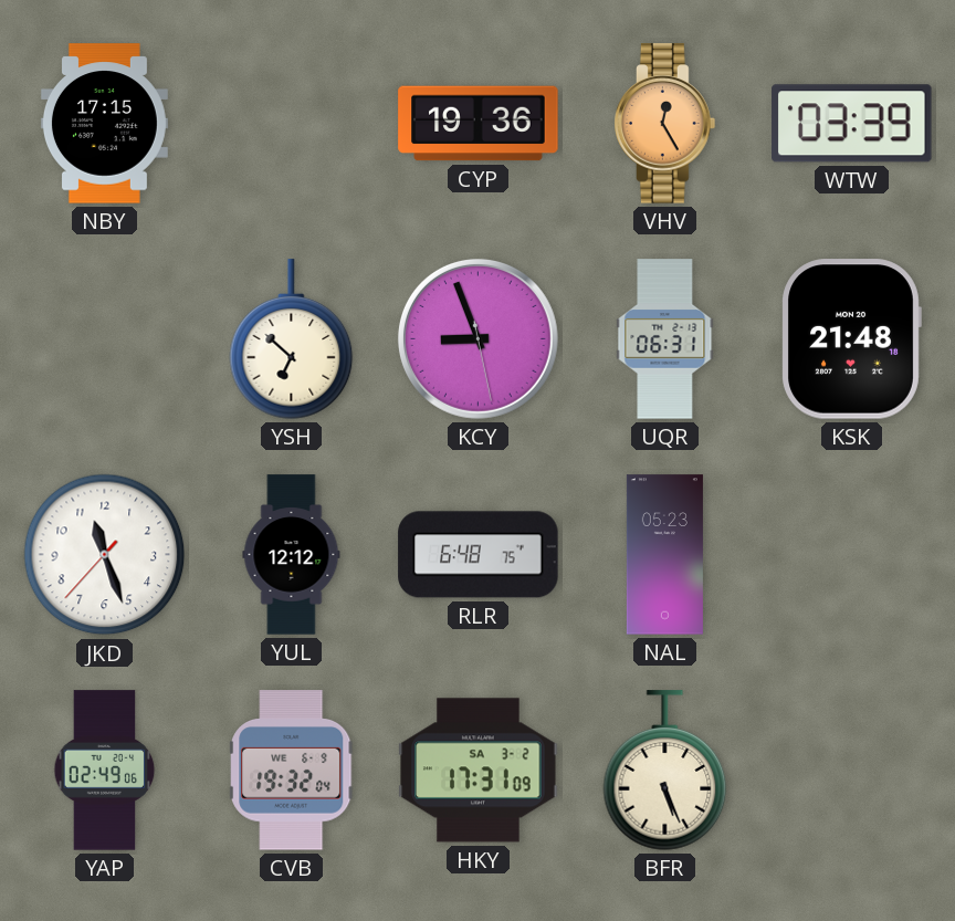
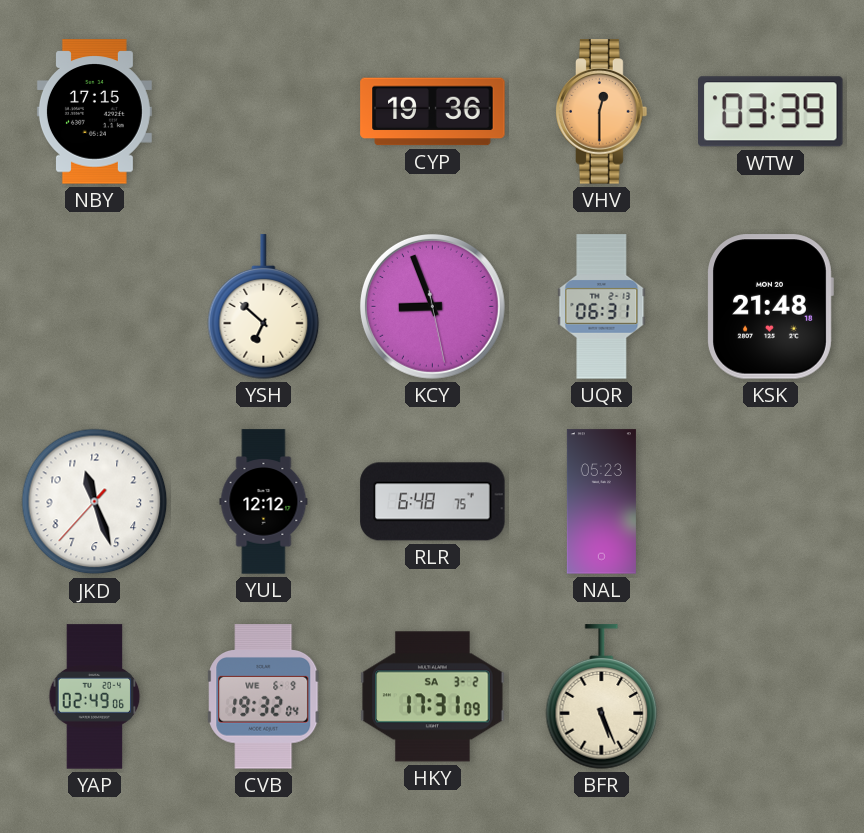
VHV: 12:25 -> 12:30 (602, 112)
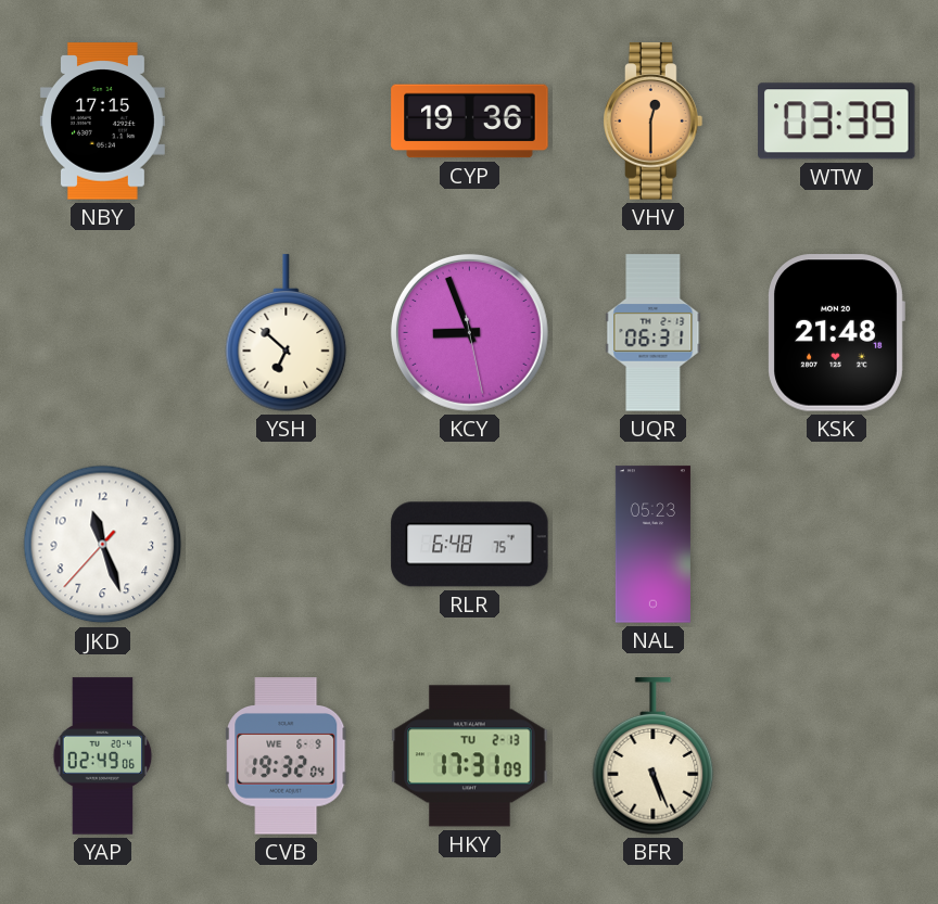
YUL: 12:12 -> none (264, 502)
HKY date: SA 3-2 -> TU 2-13 (470, 756)
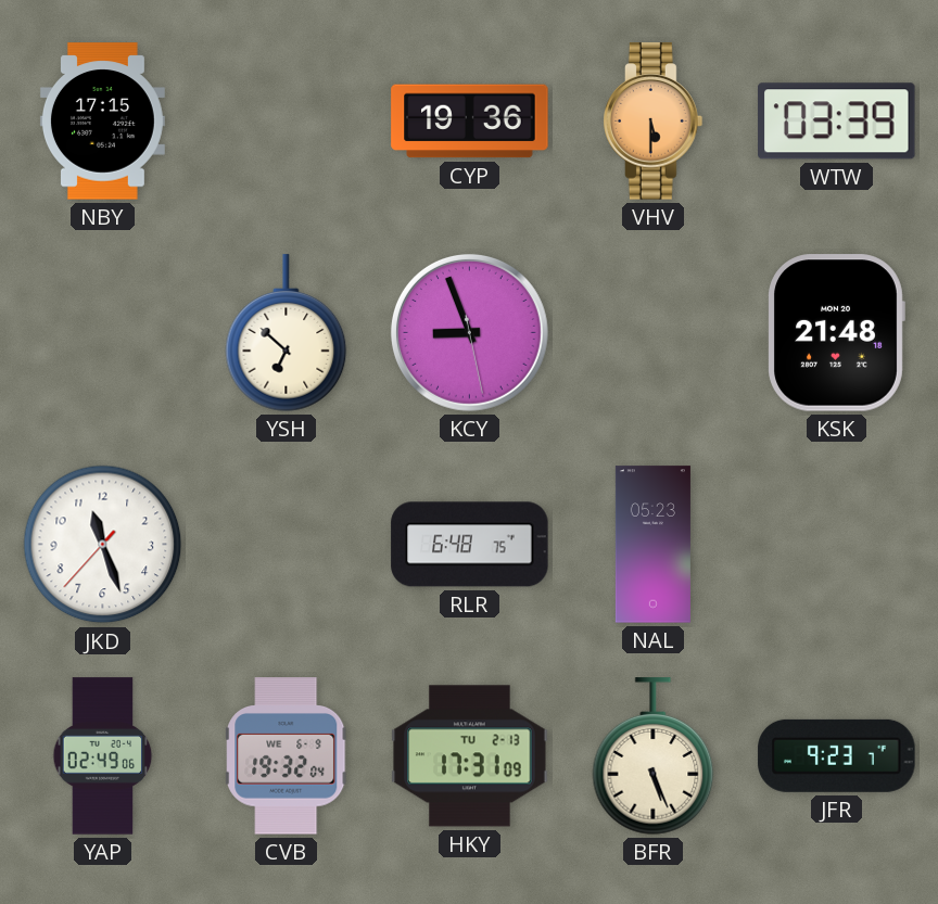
VHV: 12:30 -> 5:30 (654, 122)
UQR: 06:31 -> none (654, 333)
JFR: none -> 9:23 (837, 755)
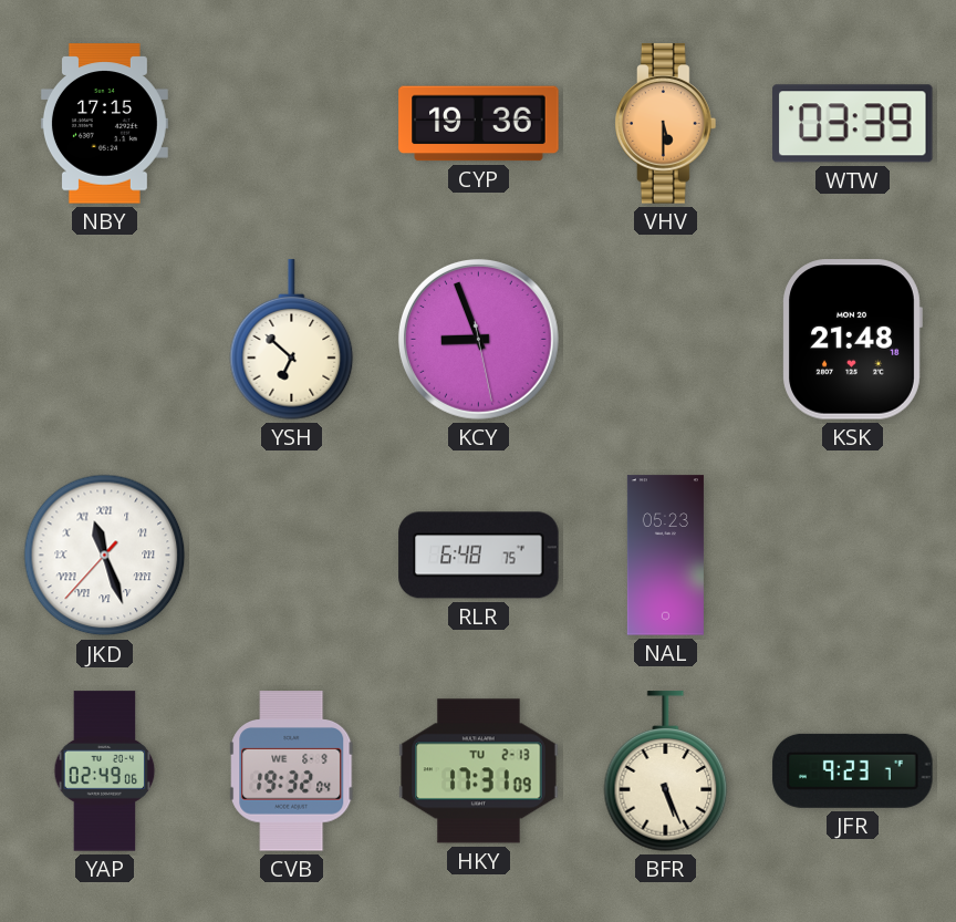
JKD numerals: Arabic -> Roman (105, 556)
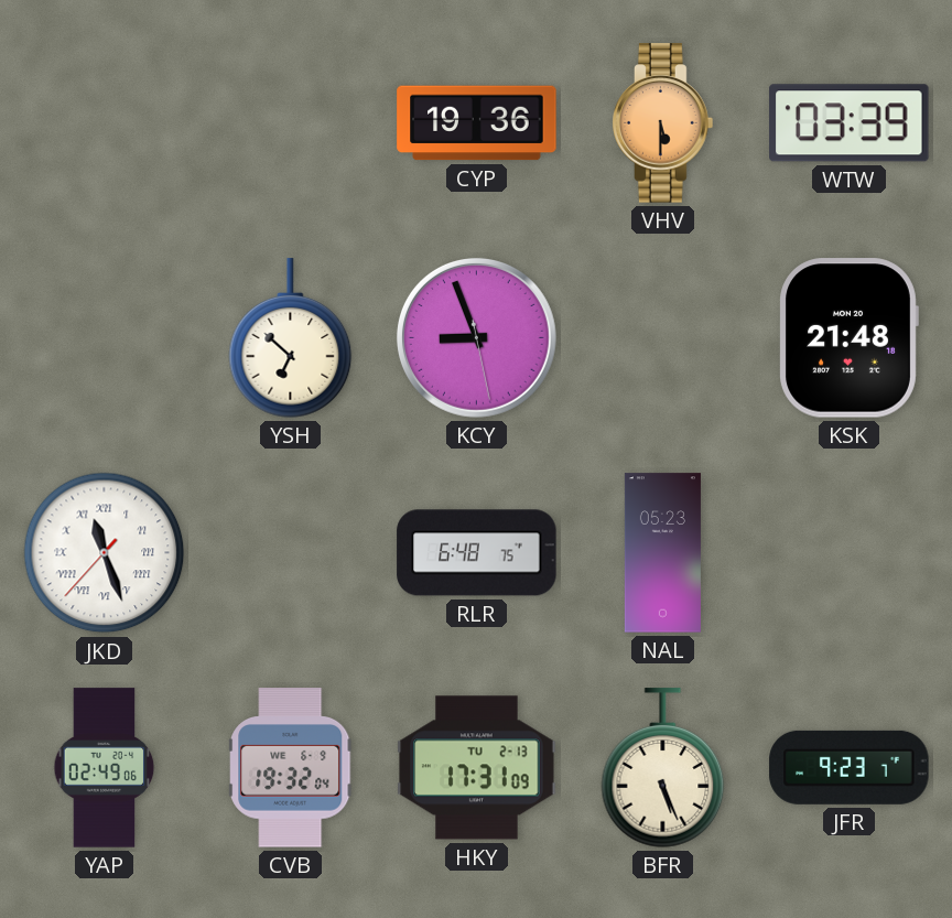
NBY: 17:15 -> none (104, 124)
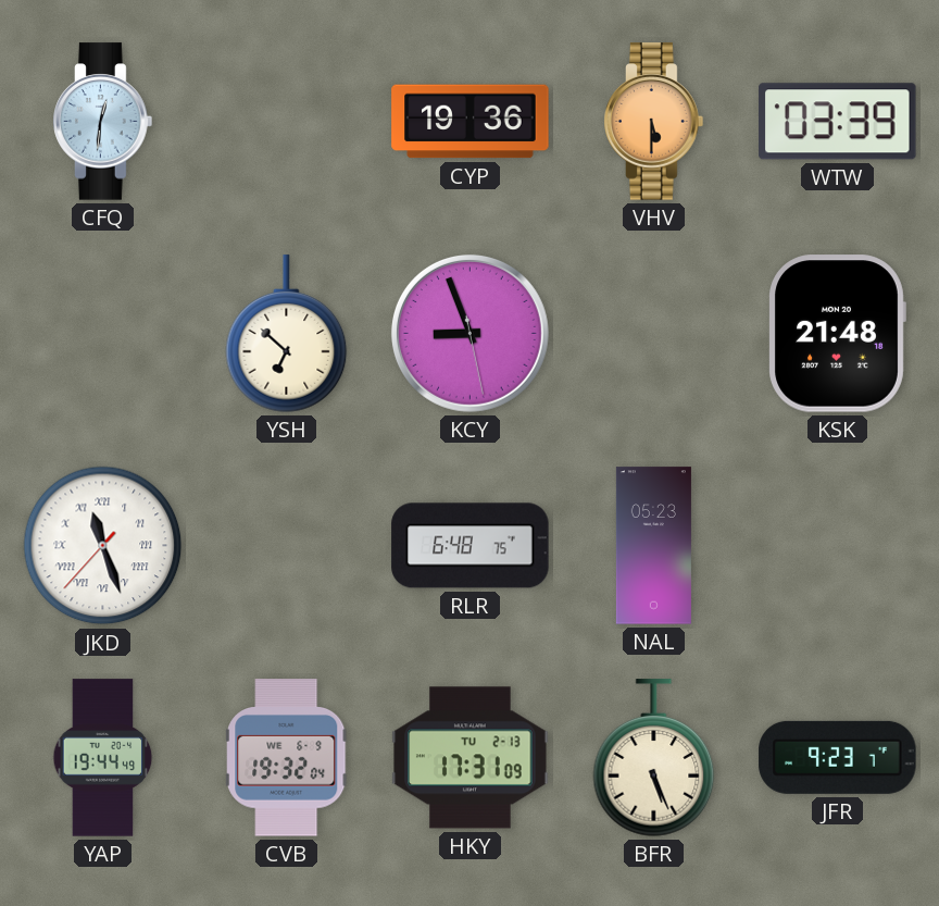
CFQ: none -> 12:31 (103, 122)
YAP: 02:49 -> 19:44 (103, 758)
